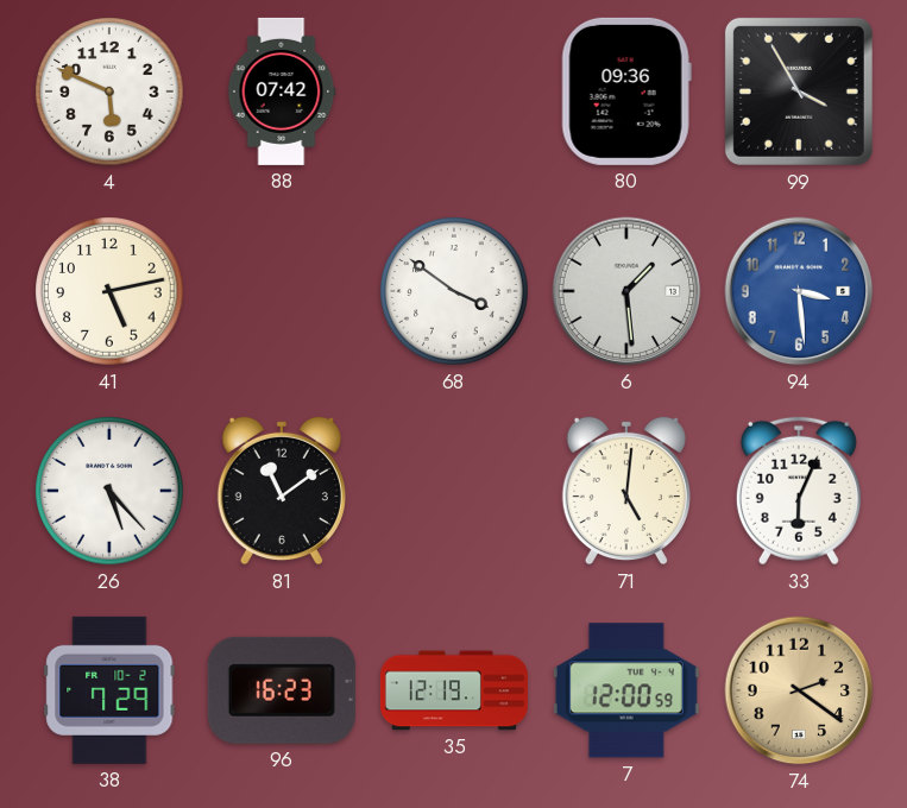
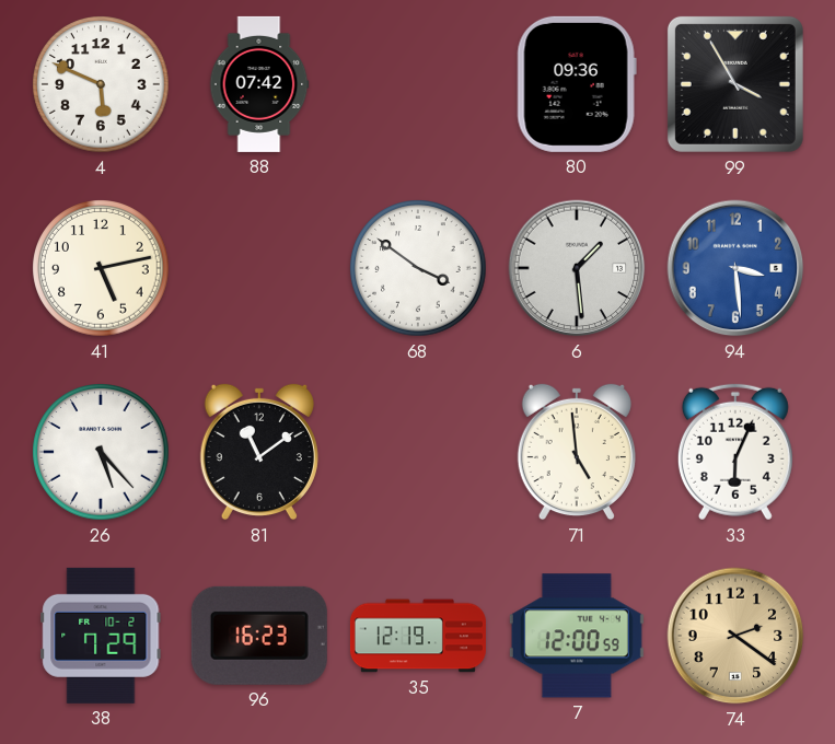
71: 5:01 -> 4:59 (577, 452)
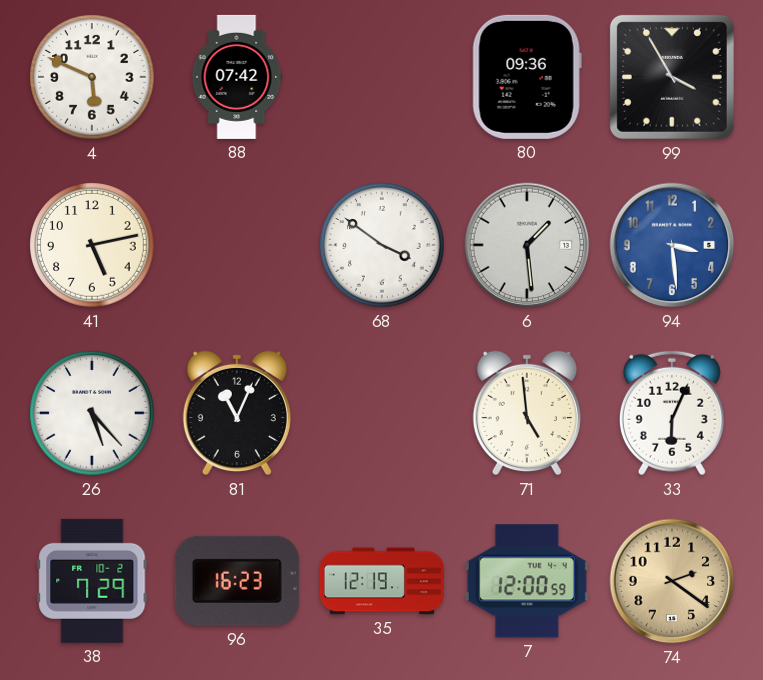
81: 11:09 -> 11:04 (237, 413)
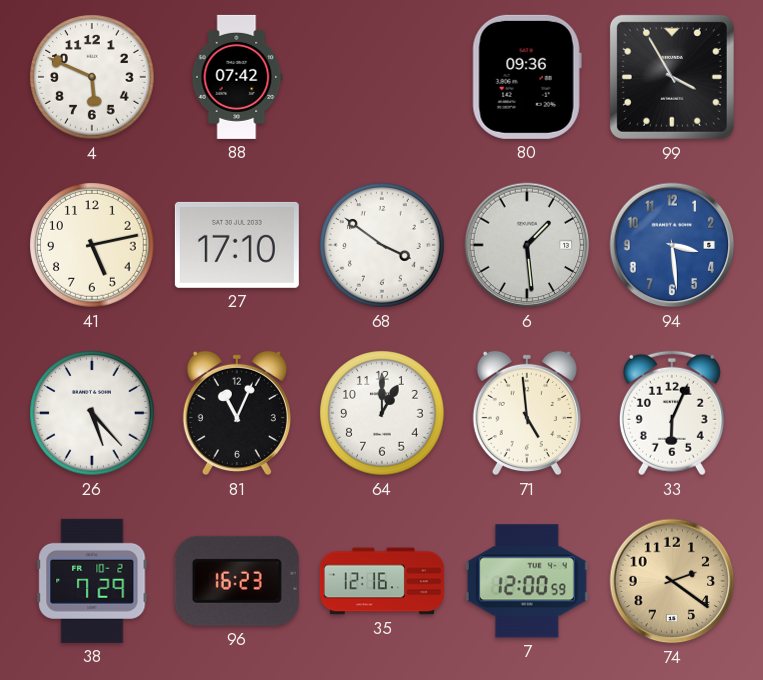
27: none -> 17:10 (237, 245)
64: none -> 1:00 (382, 413)
35: 12:19 -> 12:16 (382, 581)
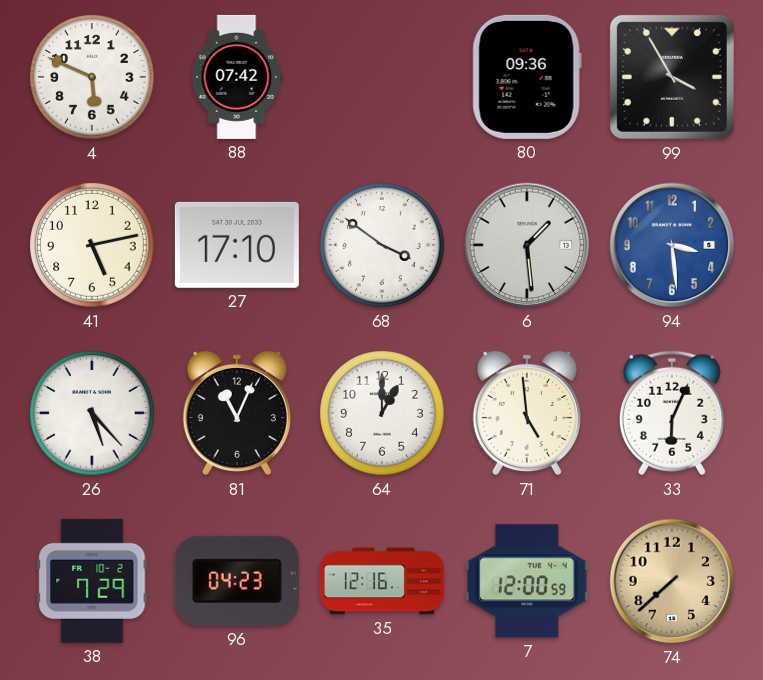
96: 16:23 -> 04:23 (237, 581)
74: 2:21 -> 7:38 (672, 581)
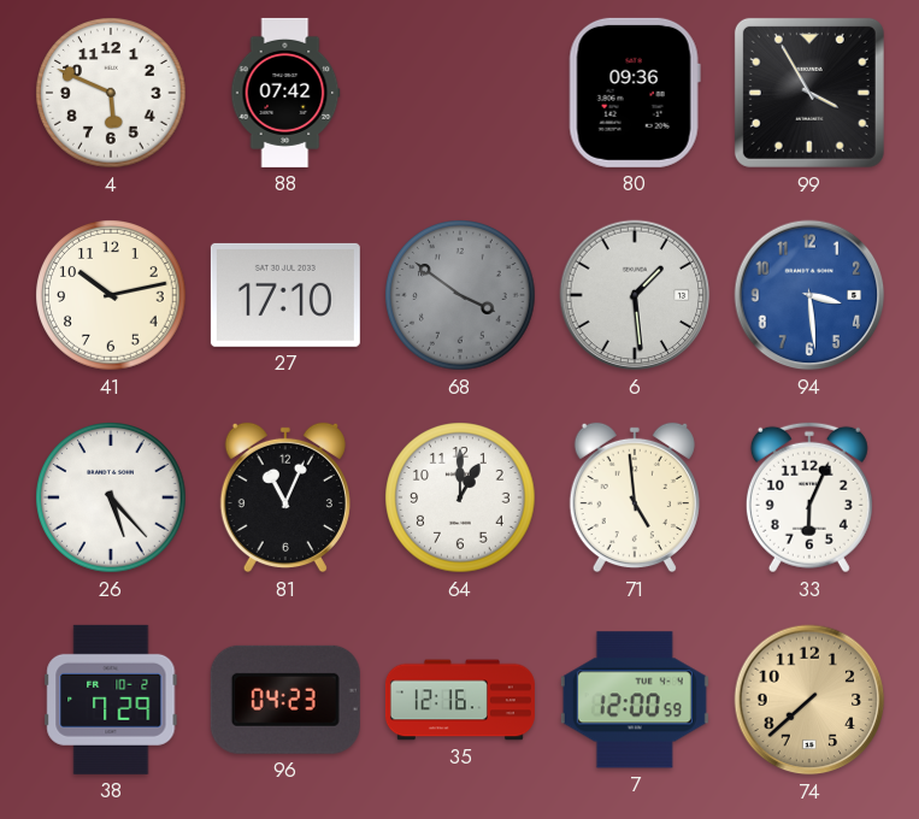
41: 5:13 -> 10:13 (111, 295)
68 dial: white -> grey (460, 295)
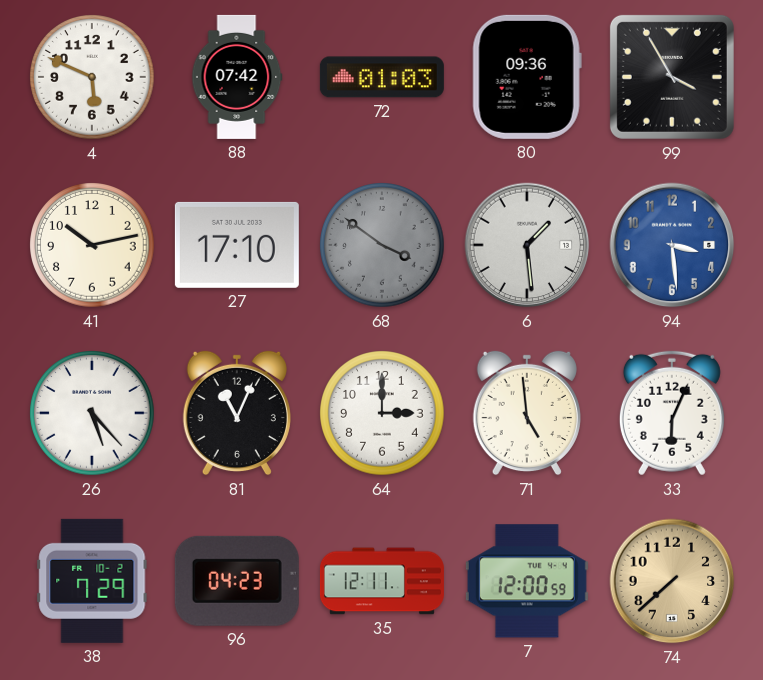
72: none -> 01:03 (382, 77)
64: 1:00 -> 3:00 (382, 413)
35: 12:16 -> 12:11 (382, 581)
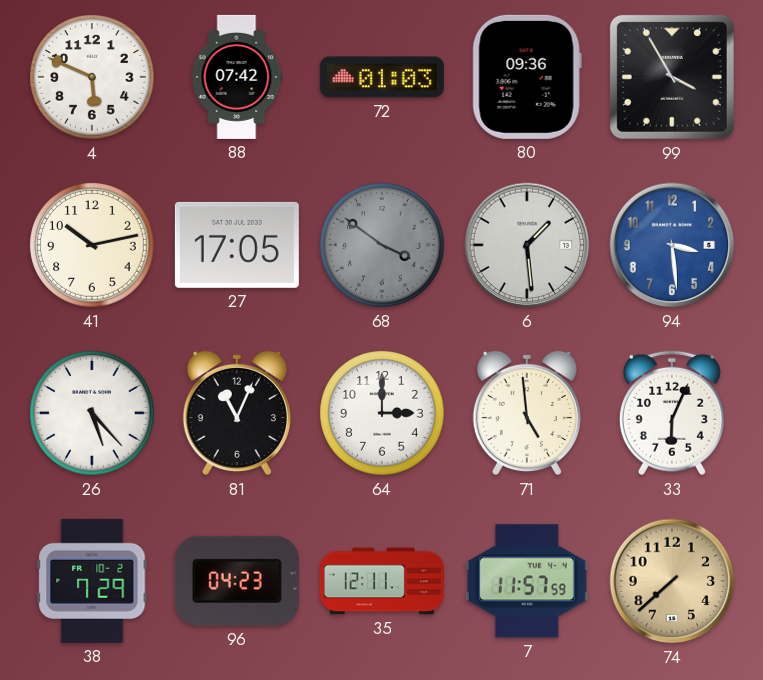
27: 17:10 -> 17:05 (237, 245)
7: 12:00 -> 11:57 (527, 581)
